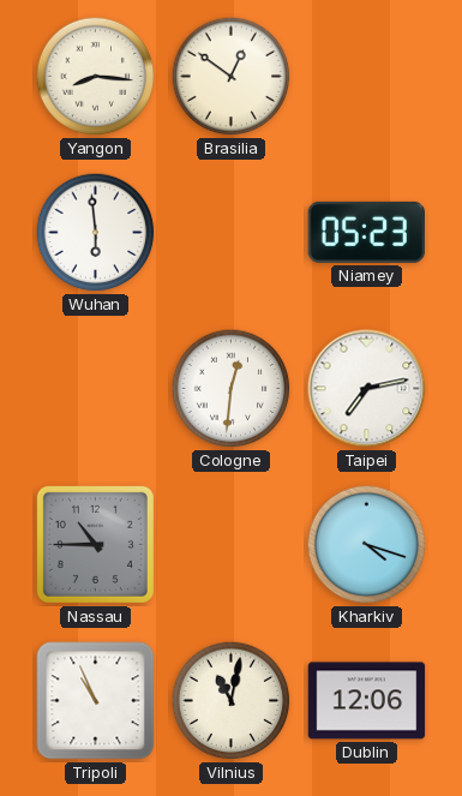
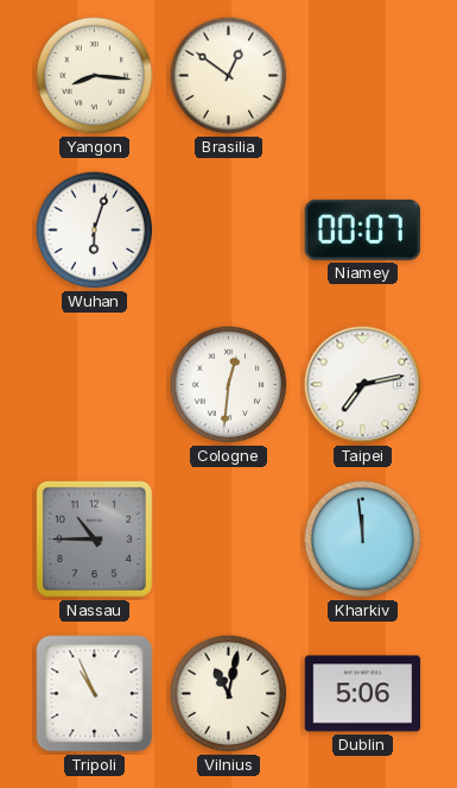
Wuhan: 5:59 -> 6:03 (95, 231)
Niamey: 05:23 -> 00:07 (362, 229)
Kharkiv: 4:18 -> 11:59 (363, 540)
Dublin: 12:06 -> 5:06 (363, 694)
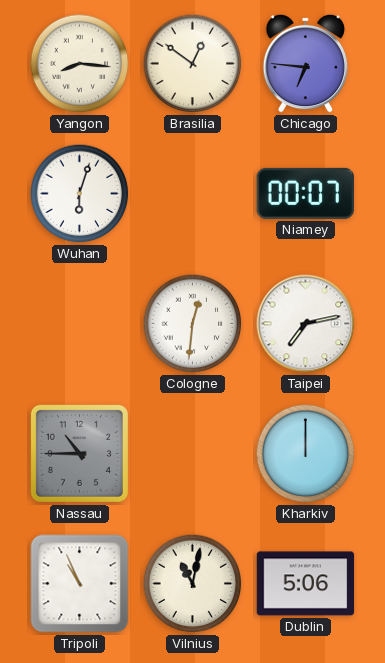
Chicago: none -> 6:46 (306, 63)
Kharkiv: 11:59 -> 12:00 (306, 454)
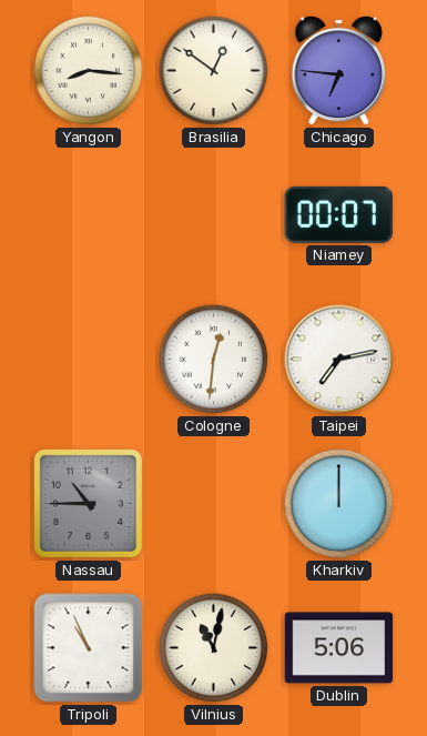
Wuhan: 6:03 -> none (80, 194)
